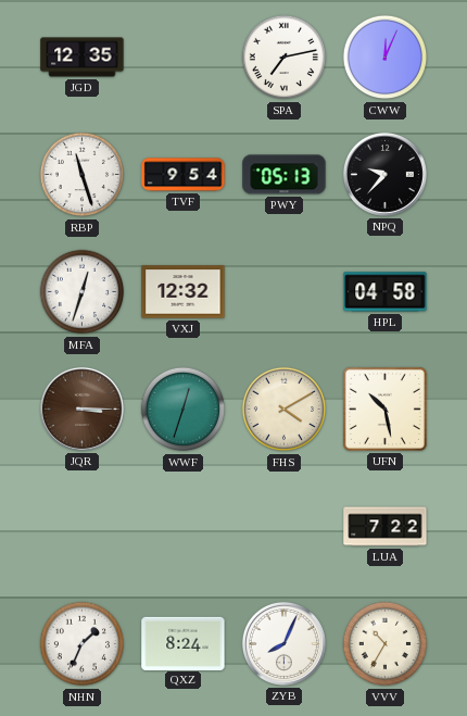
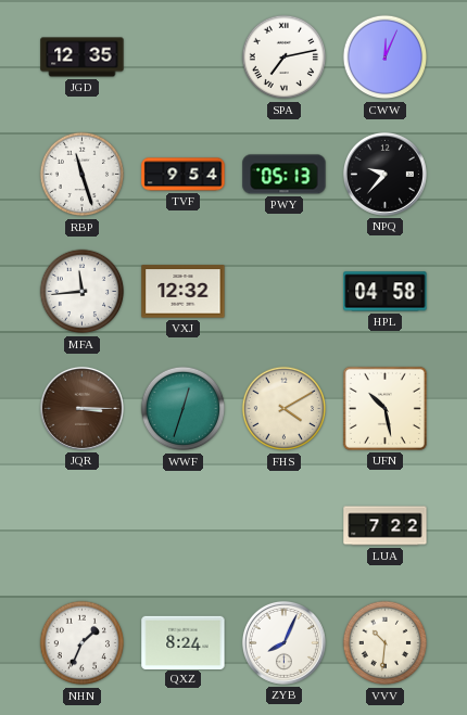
MFA: 12:33 -> 11:44 (83, 292)
VVV: 10:35 -> 10:31 (386, 643)
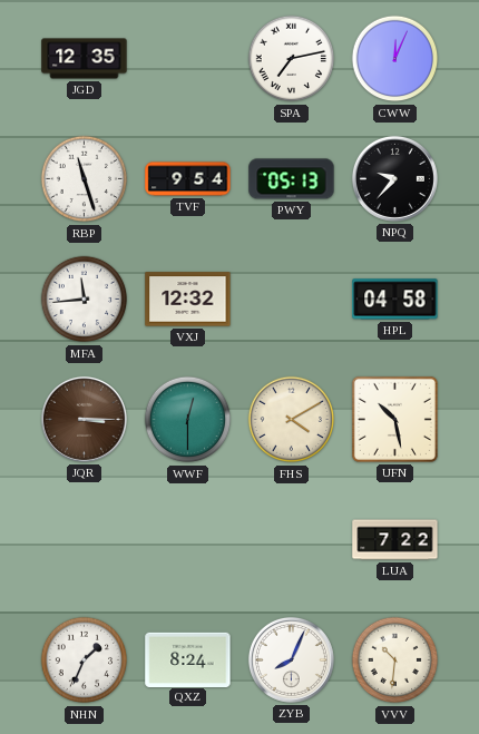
WWF: 12:33 -> 12:30 (188, 420)
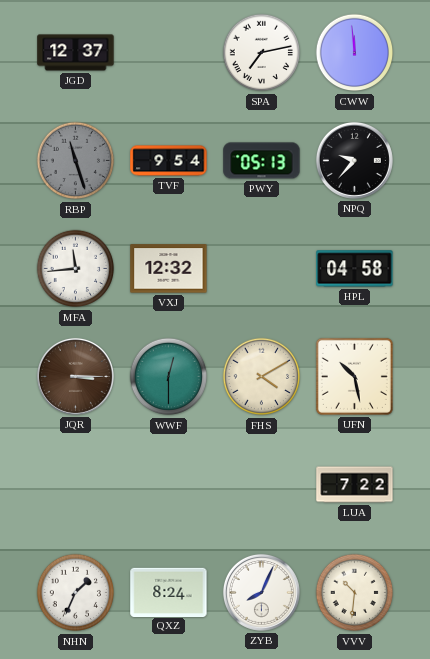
JGD: 12:35 -> 12:37 (76, 53)
CWW: 12:04 -> 11:59 (355, 53)
RBP dial: white -> grey (76, 161)
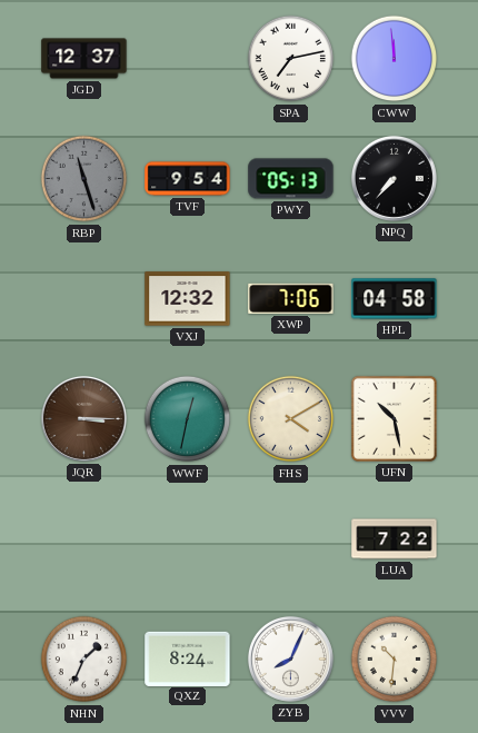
NPQ: 9:37 -> 7:37 (394, 178)
MFA: 11:44 -> none (76, 269)
XWP: none -> 7:06 (291, 298)
WWF: 12:30 -> 12:32 (188, 419)
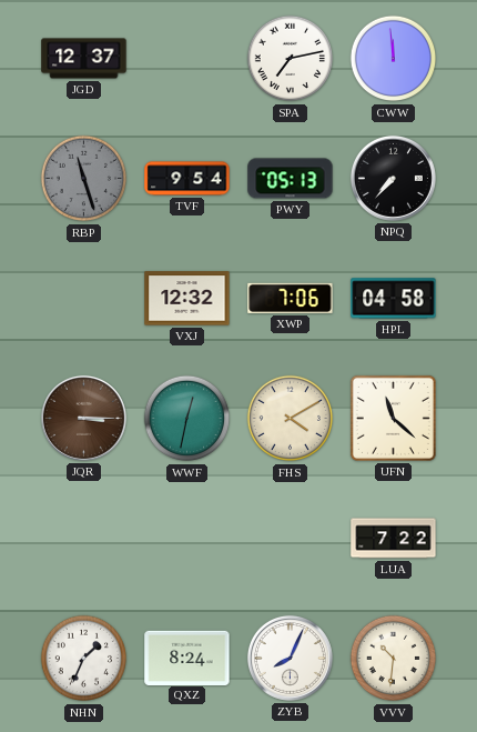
UFN: 10:28 -> 11:22 (393, 418)
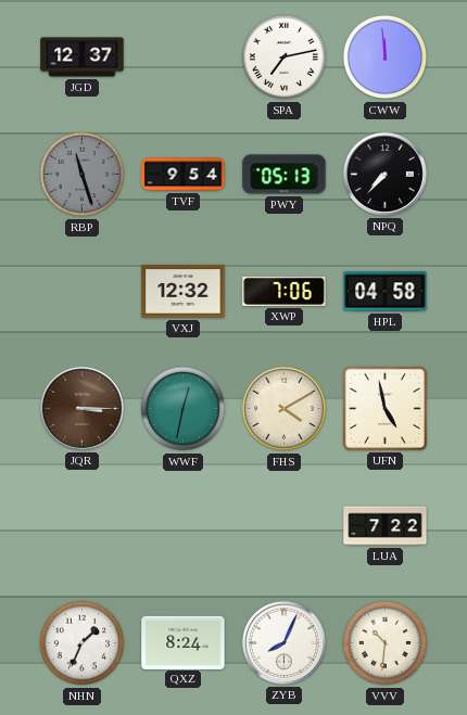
UFN: 11:22 -> 4:58 (384, 408)
